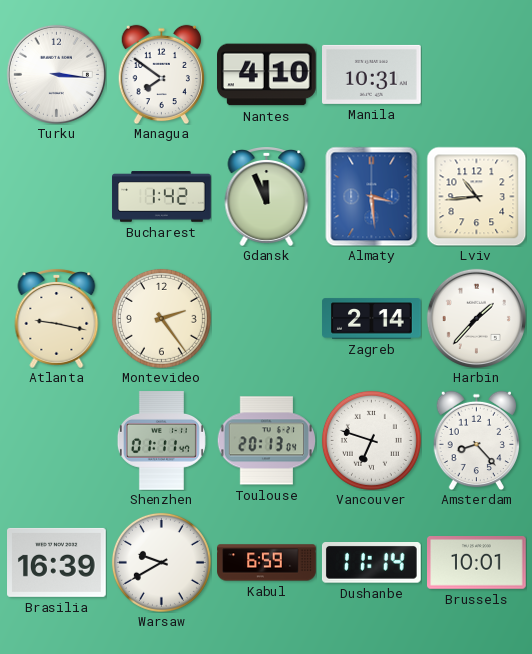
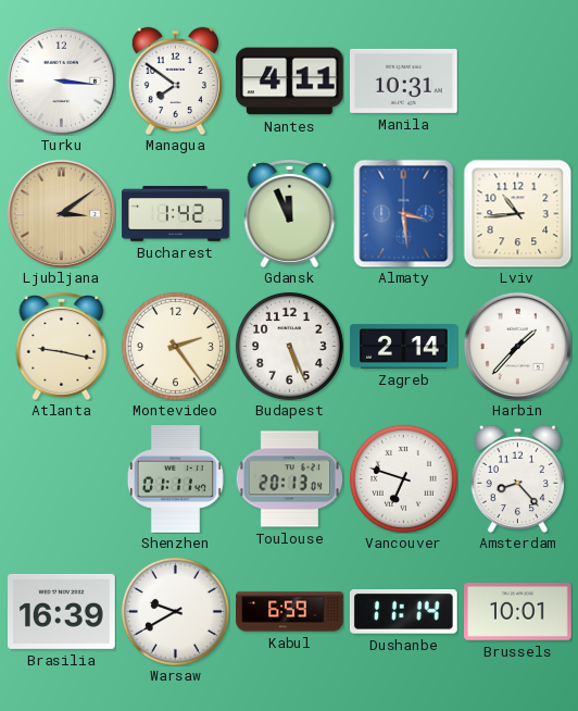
Nantes: 4:10 -> 4:11 (290, 82)
Ljubljana: none -> 3:09 (61, 213)
Budapest: none -> 5:26 (289, 346)
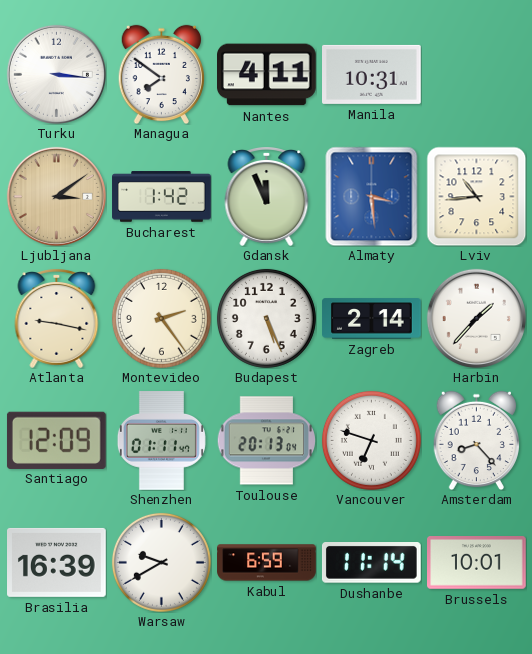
Santiago: none -> 12:09 (56, 440)
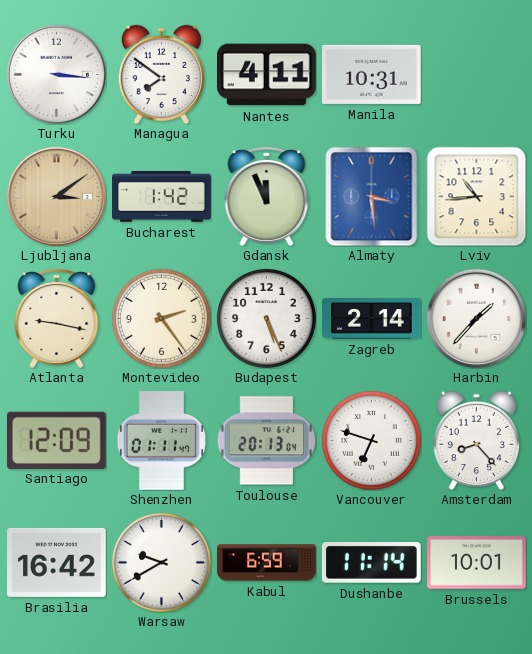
Brasilia: 16:39 -> 16:42 (57, 562)
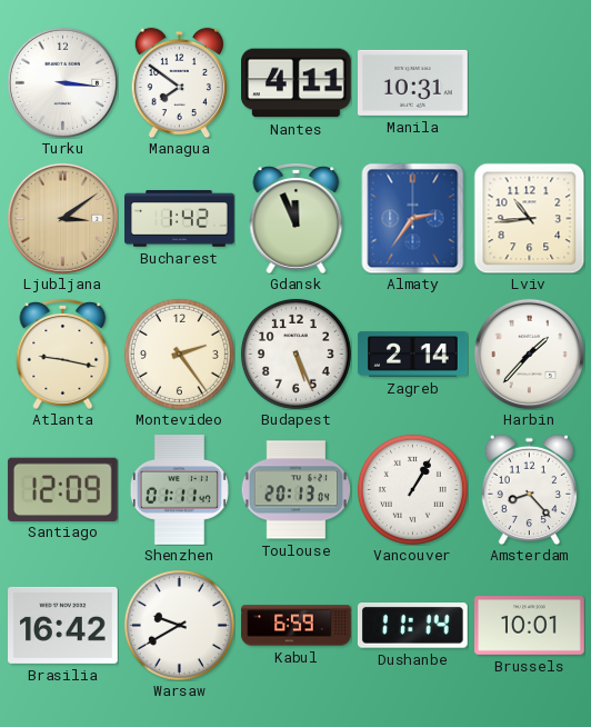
Almaty: 3:29 -> 2:36 (413, 218)
Vancouver: 6:48 -> 1:05 (412, 489)
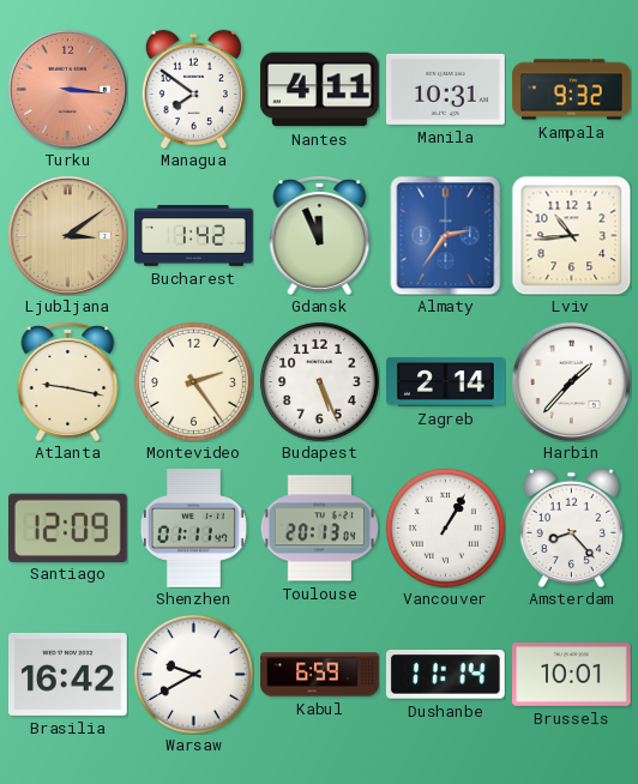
Turku dial: white -> salmon (67, 89)
Kampala: none -> 9:32 (572, 90)
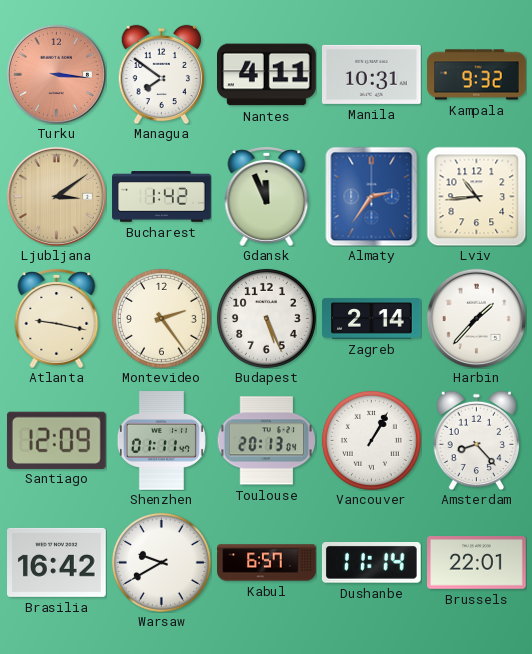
Kabul: 6:59 -> 6:57 (267, 563)
Brussels: 10:01 -> 22:01 (477, 563)
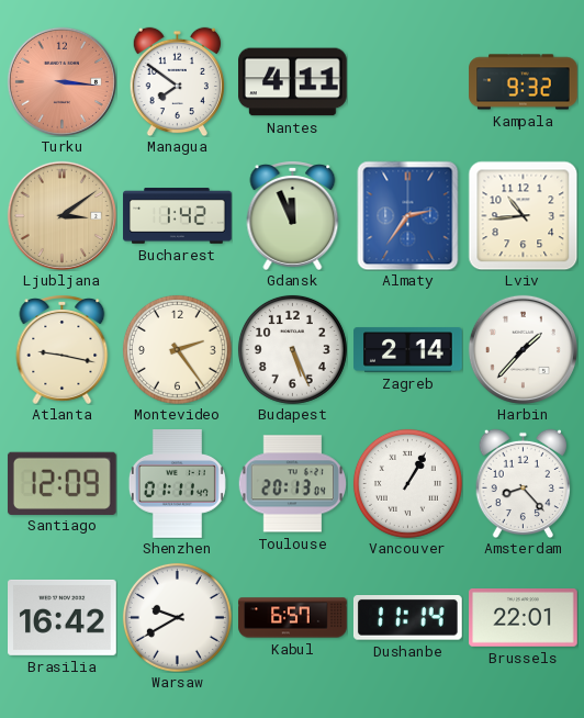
Manila: 10:31 -> none (372, 74)
